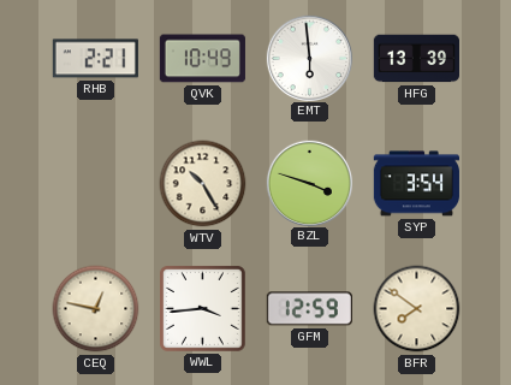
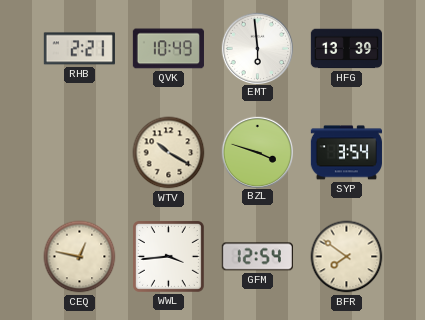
WTV: 10:25 -> 10:20 (169, 153)
GFM: 12:59 -> 12:54 (257, 257)
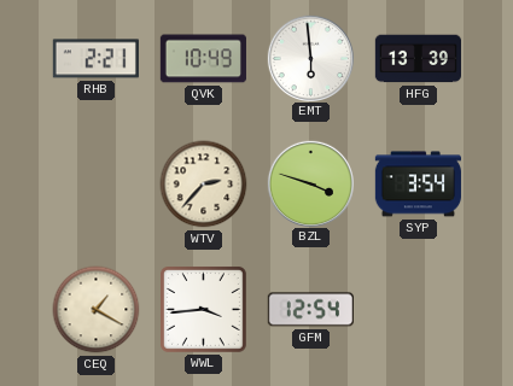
WTV: 10:20 -> 2:37 (204, 185)
CEQ: 12:47 -> 1:20 (97, 310)
BFR: 7:51 -> none (347, 257)
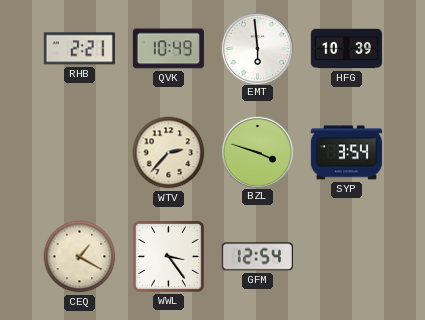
HFG: 13:39 -> 10:39 (346, 49)
WWL: 3:44 -> 3:24 (168, 256)
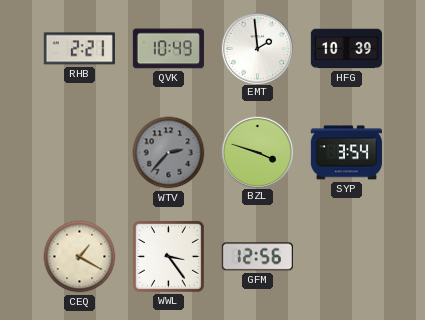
EMT: 5:59 -> 1:59 (257, 48)
WTV dial: cream -> grey (169, 153)
GFM: 12:54 -> 12:56 (257, 257)
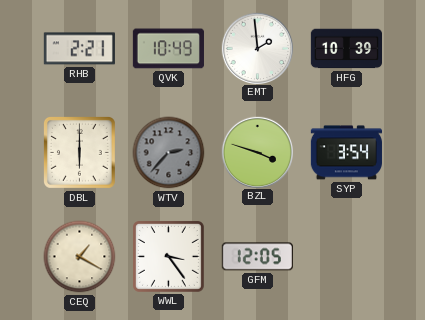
DBL: none -> 6:00 (79, 152)
GFM: 12:56 -> 12:05 (257, 257)
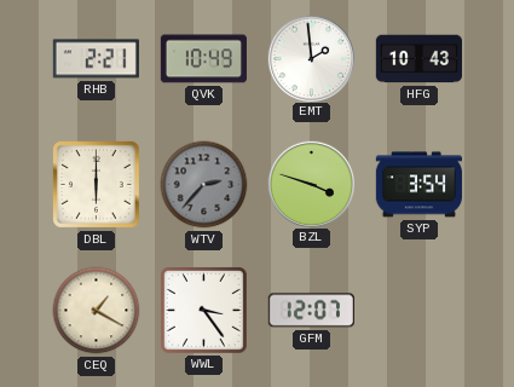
HFG: 10:39 -> 10:43 (418, 59)
GFM: 12:05 -> 12:07 (311, 311)
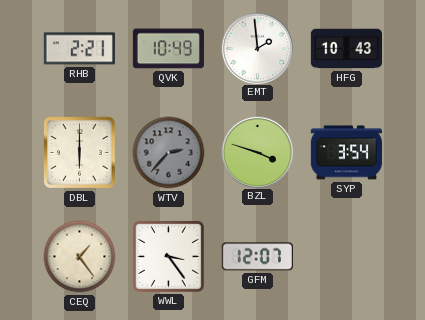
CEQ: 1:20 -> 1:24 (80, 257)
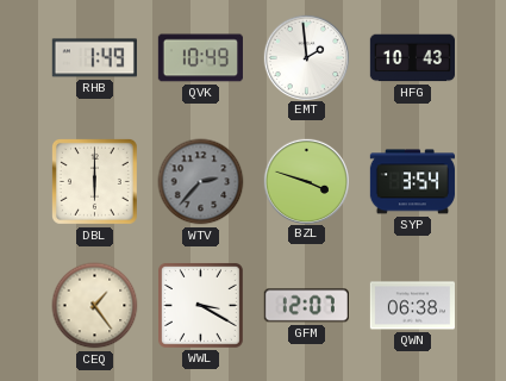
RHB: 2:21 -> 1:49 (94, 58)
WWL: 3:24 -> 3:20 (200, 305)
QWN: none -> 06:38 (412, 306)
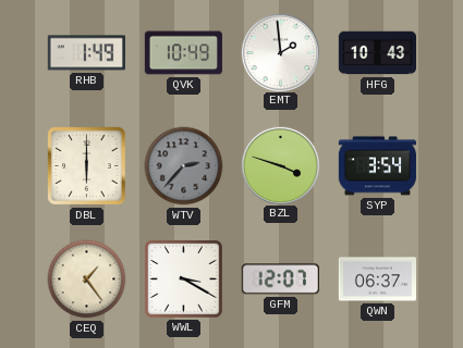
QWN: 06:38 -> 06:37 (377, 279)
